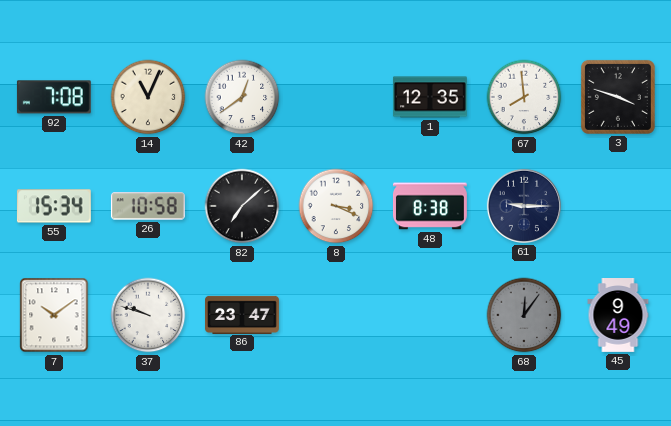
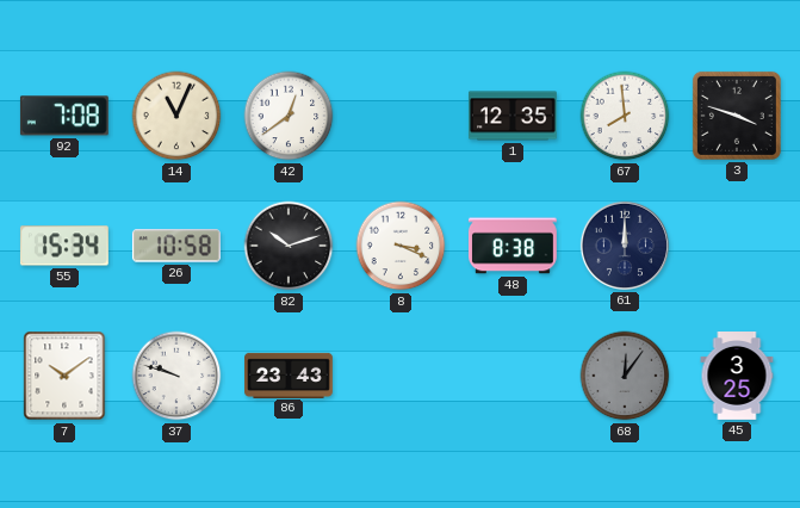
82: 7:08 -> 10:12 (289, 246)
61: 9:15 -> 12:00 (625, 246)
86: 23:47 -> 23:43 (290, 374)
45: 9:49 -> 3:25 (737, 377)
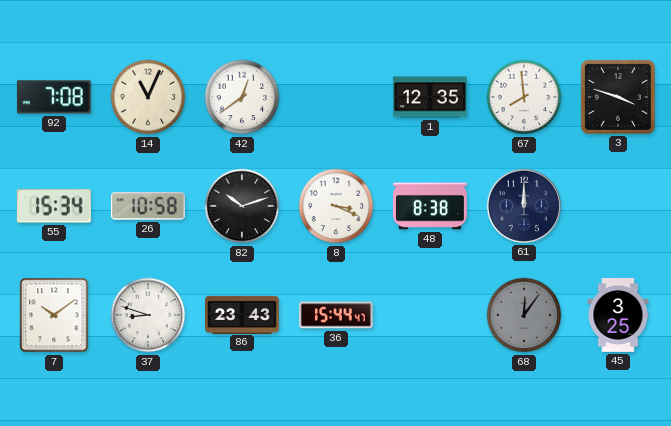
37: 9:48 -> 8:48 (148, 315)
36: none -> 15:44 (336, 315)
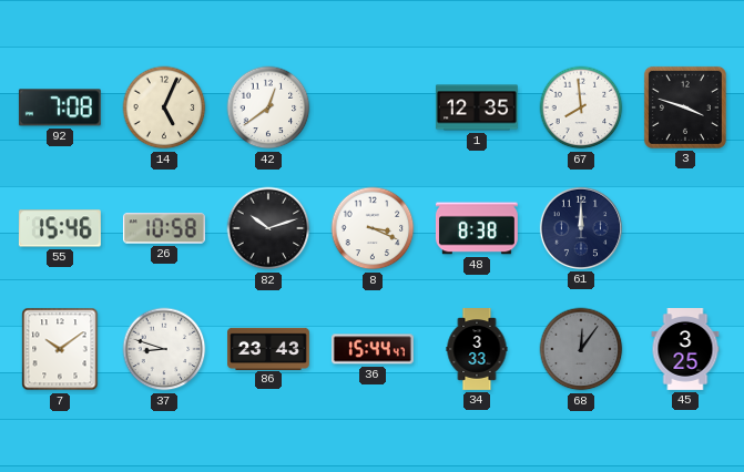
14: 11:04 -> 5:04 (164, 107)
55: 15:34 -> 15:46 (60, 228)
34: none -> 3:33 (477, 350)
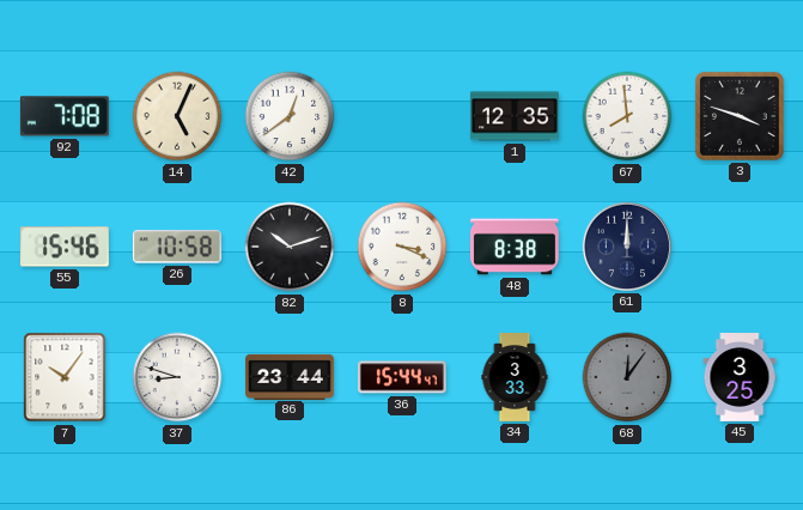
7: 10:09 -> 10:06 (65, 377)
86: 23:43 -> 23:44 (291, 376)
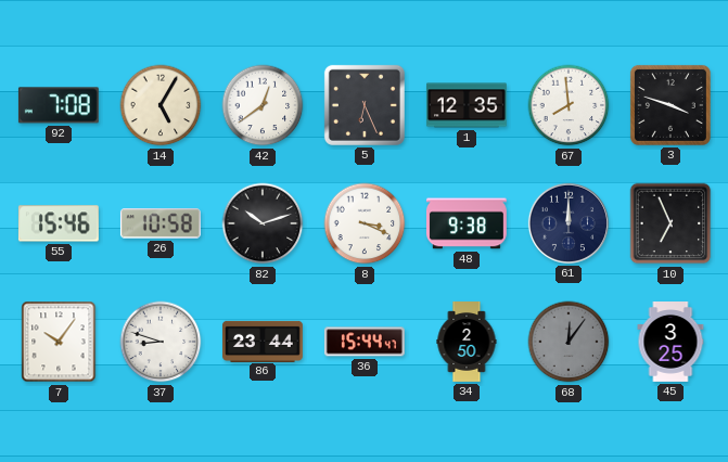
14: 5:04 -> 5:05 (161, 105)
5: none -> 6:26 (365, 105)
48: 8:38 -> 9:38 (467, 223)
10: none -> 6:56 (670, 223)
34: 3:33 -> 2:50 (467, 343)
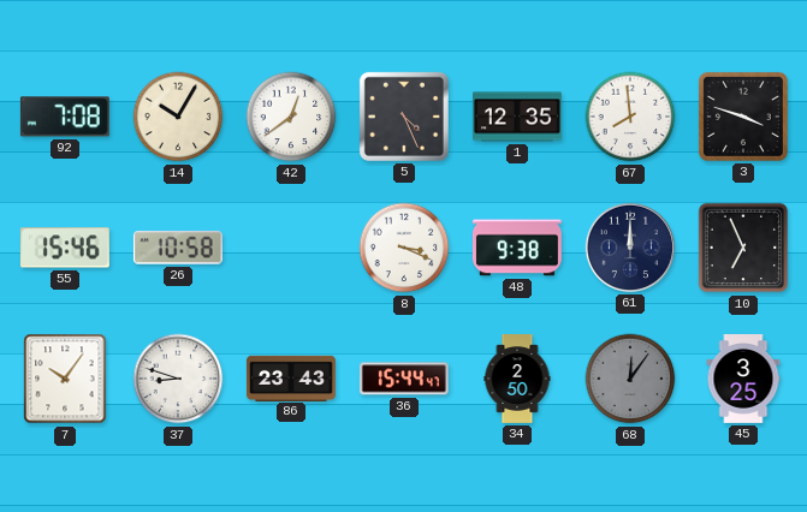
14: 5:05 -> 10:05 (178, 117)
5: 6:26 -> 4:26 (404, 117)
82: 10:12 -> none (263, 223)
86: 23:44 -> 23:43 (292, 377)
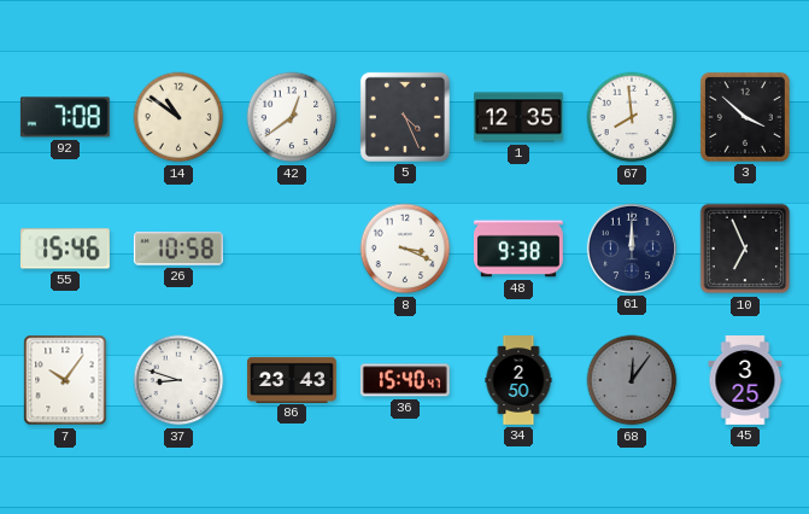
14: 10:05 -> 10:51 (178, 117)
3: 3:48 -> 3:52 (745, 117)
36: 15:44 -> 15:40 (405, 380)
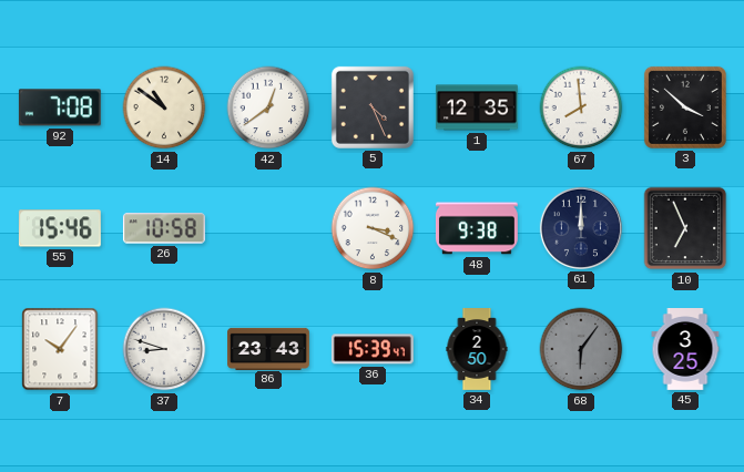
36: 15:40 -> 15:39 (373, 349)
68: 12:06 -> 6:06 (581, 349)
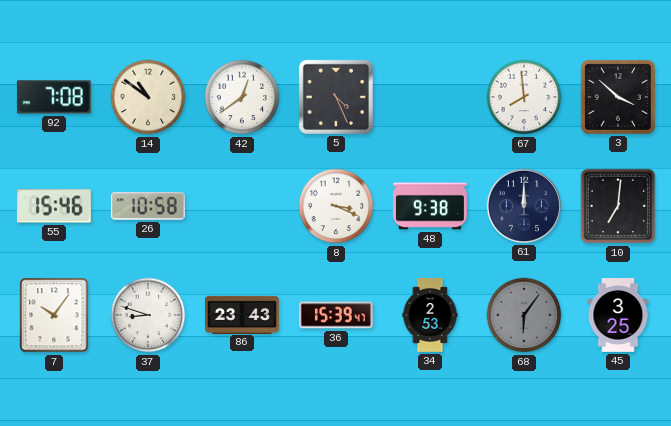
1: 12:35 -> none (477, 107)
10: 6:56 -> 7:01 (618, 206)
34: 2:50 -> 2:53 (430, 316)
